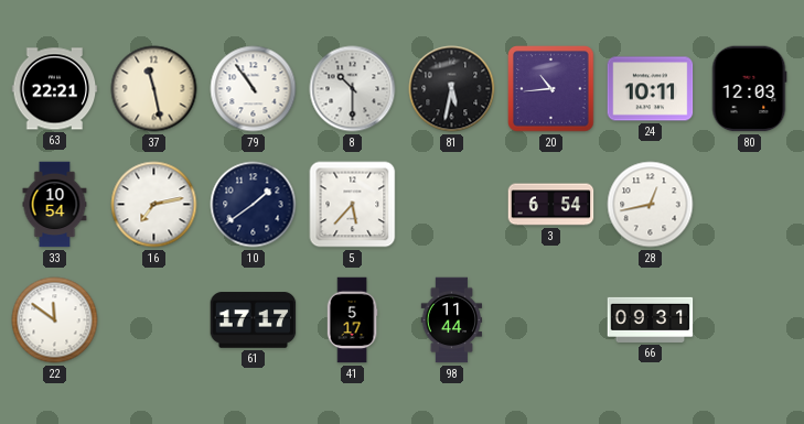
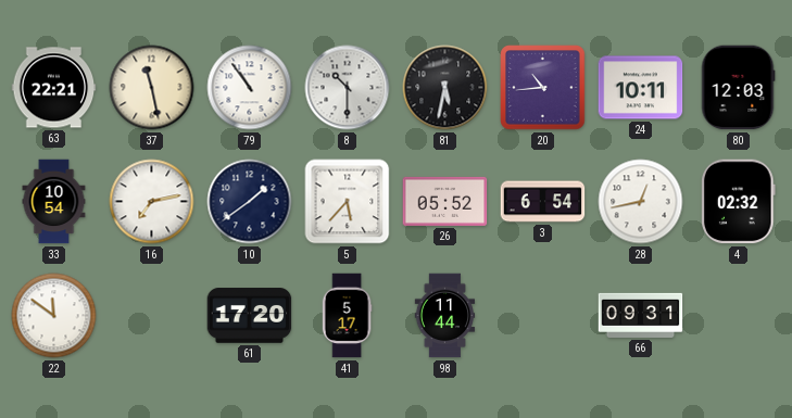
26: none -> 05:52 (445, 201)
4: none -> 02:32 (739, 202)
61: 17:17 -> 17:20 (250, 316)
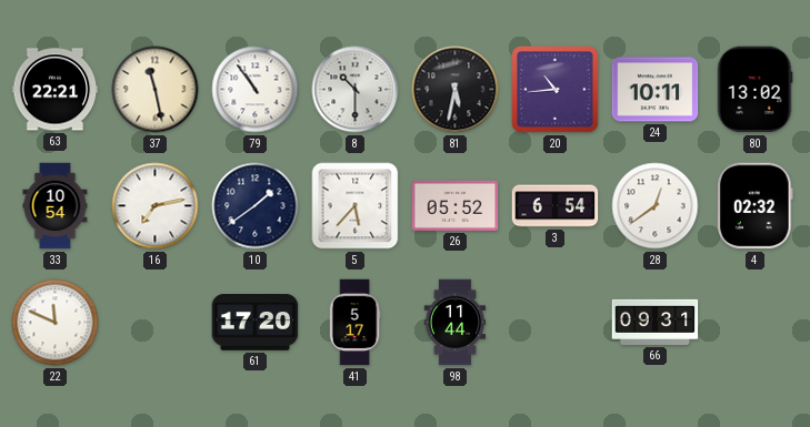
80: 12:03 -> 13:02 (754, 90)
28: 12:43 -> 12:39 (656, 206)
22: 11:51 -> 11:49 (56, 323)
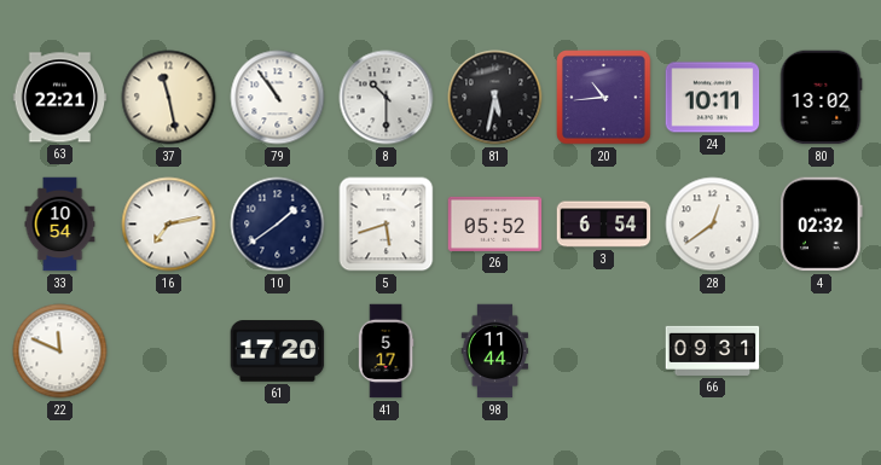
5: 5:37 -> 5:42 (387, 225)
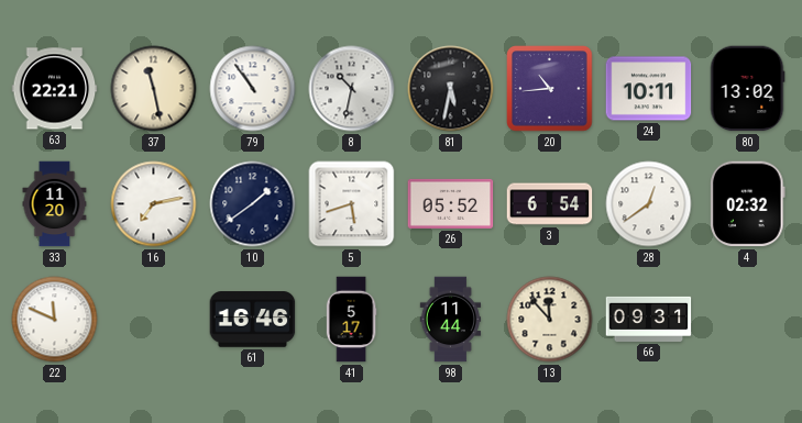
8: 10:30 -> 10:32 (352, 89)
33: 10:54 -> 11:20 (55, 204)
61: 17:20 -> 16:46 (253, 320)
13: none -> 11:53 (550, 320)
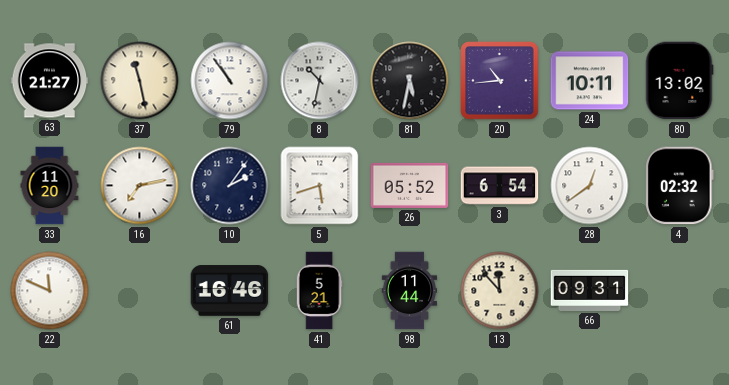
63: 22:21 -> 21:27 (50, 81)
10: 1:39 -> 2:06 (230, 186)
41: 5:17 -> 5:21 (319, 291)
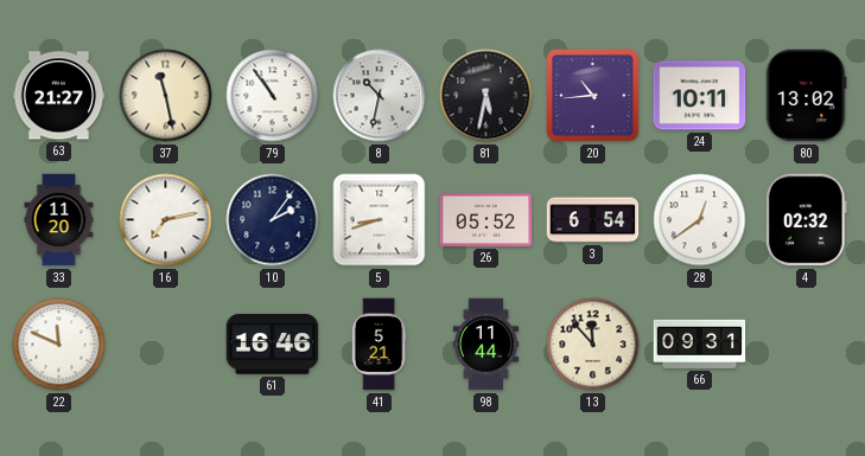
5: 5:42 -> 8:42 (380, 220)
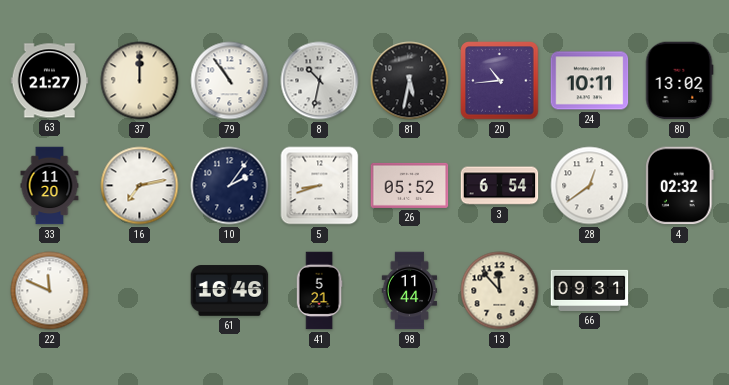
37: 11:28 -> 12:00 (140, 81)
